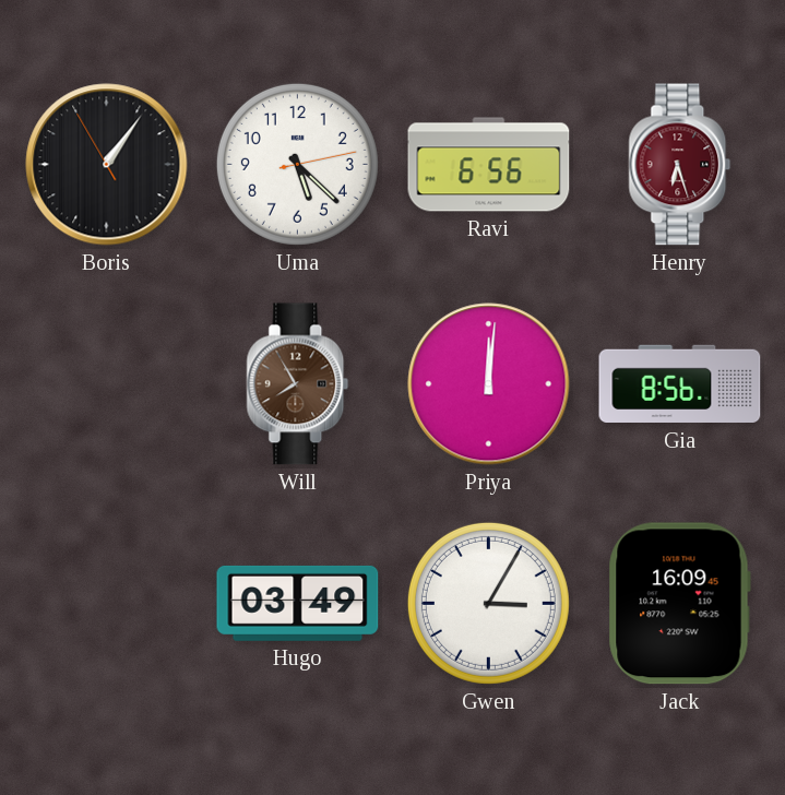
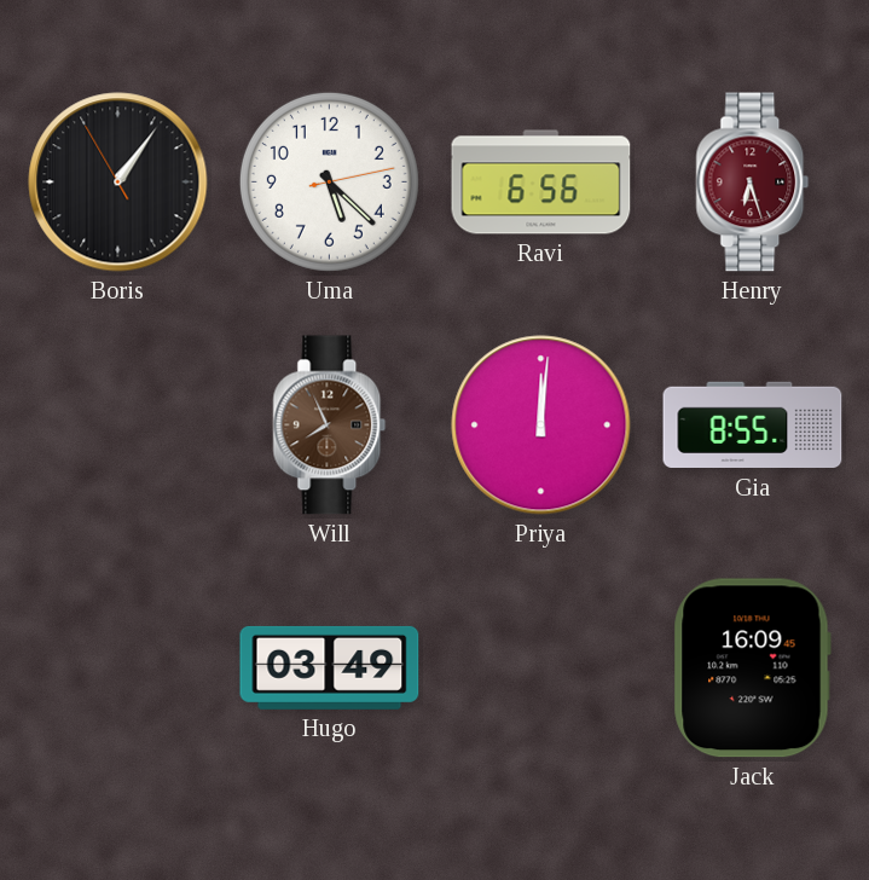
Will: 7:55 -> 7:56 (330, 425)
Gia: 8:56 -> 8:55 (753, 425)
Gwen: 3:05 -> none (488, 603)
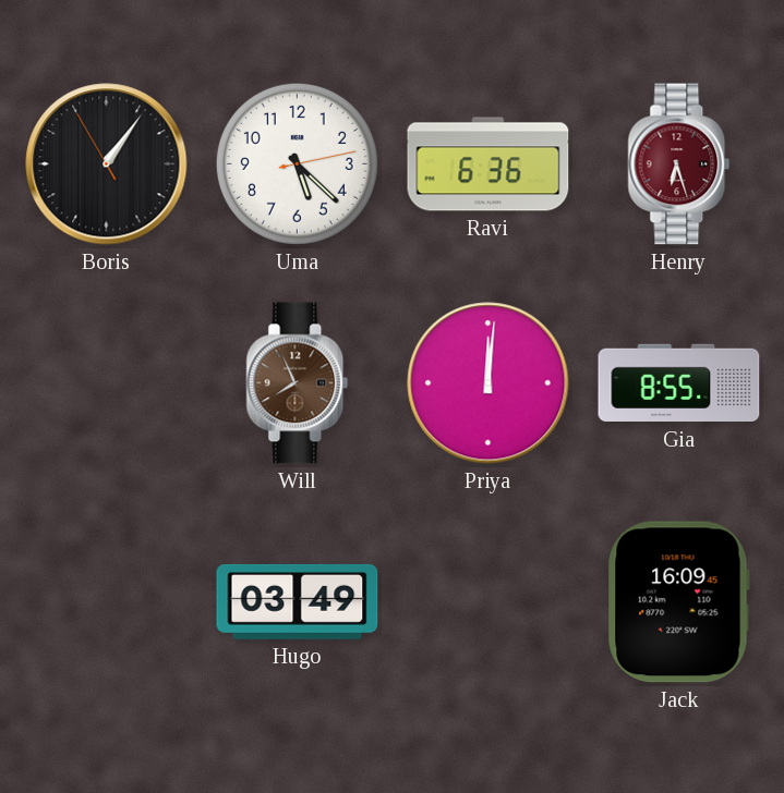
Ravi: 6:56 -> 6:36 (489, 164)
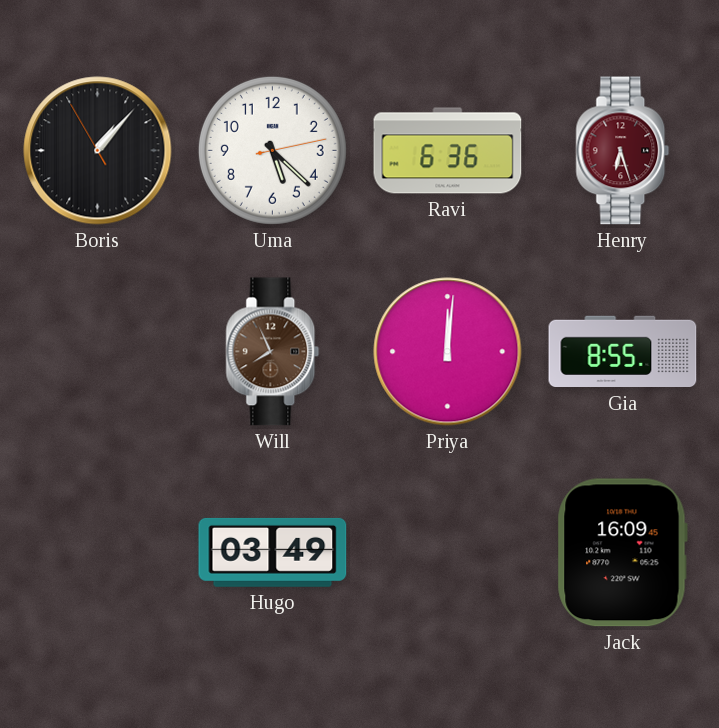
Boris: 1:05 -> 1:06 (98, 151)
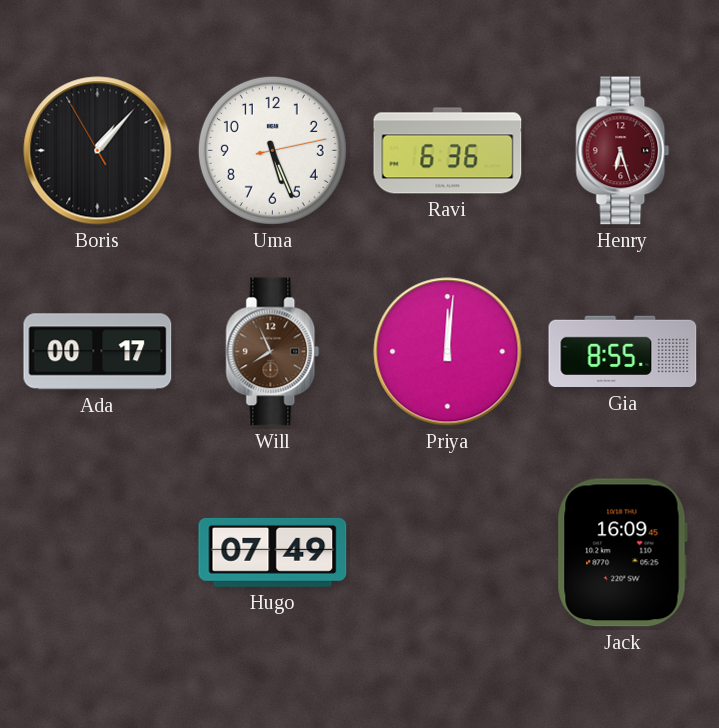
Uma: 5:22 -> 5:26 (272, 150)
Ada: none -> 00:17 (98, 352)
Hugo: 03:49 -> 07:49 (273, 552)
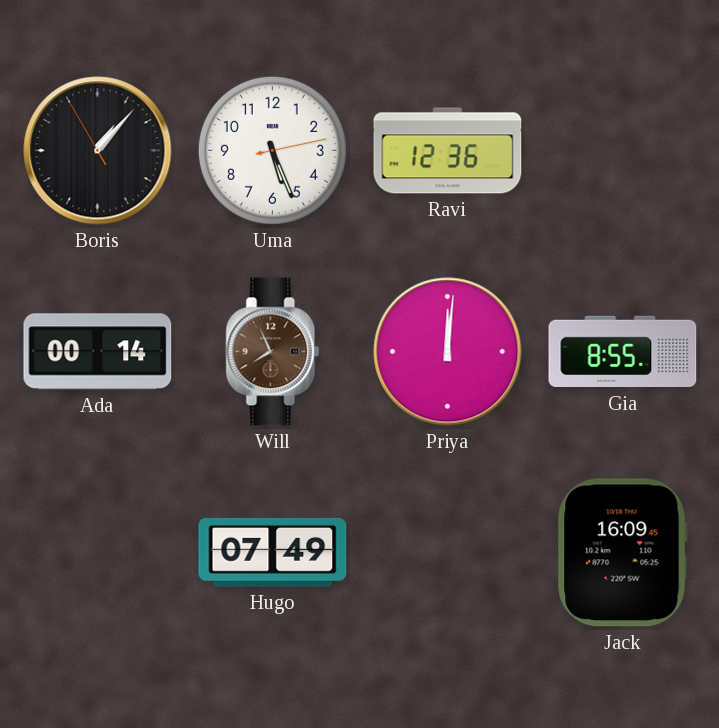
Ravi: 6:36 -> 12:36 (448, 151)
Henry: 6:27 -> none (623, 151)
Ada: 00:17 -> 00:14 (98, 352)
